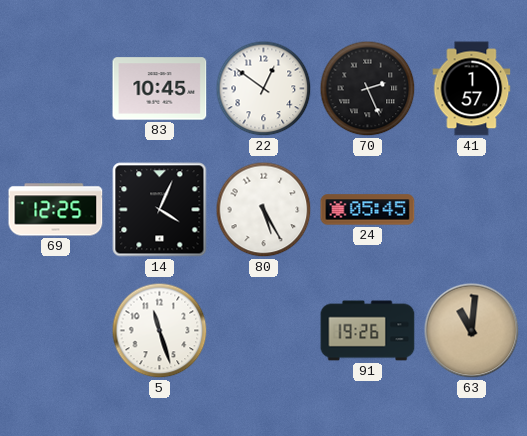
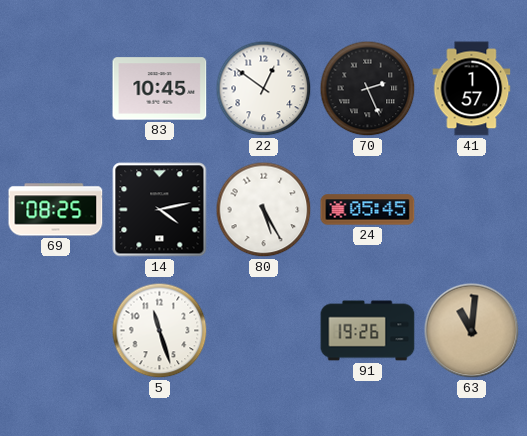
69: 12:25 -> 08:25 (56, 210)
14: 4:04 -> 4:13 (160, 210)
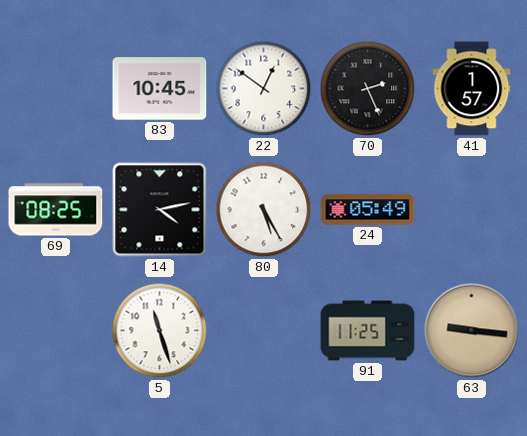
24: 05:45 -> 05:49 (368, 210)
91: 19:26 -> 11:25 (368, 331)
63: 11:01 -> 9:16 (472, 331)
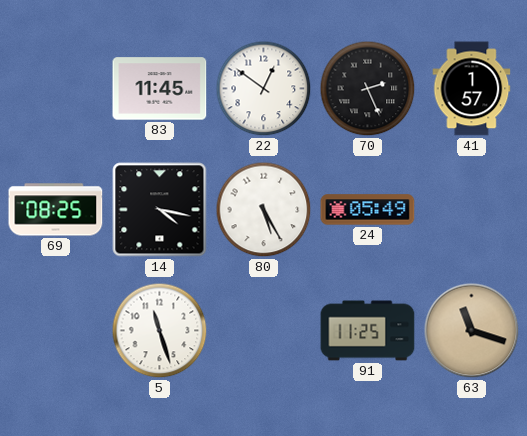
83: 10:45 -> 11:45 (160, 89)
14: 4:13 -> 4:17 (160, 210)
63: 9:16 -> 11:18 (472, 331)
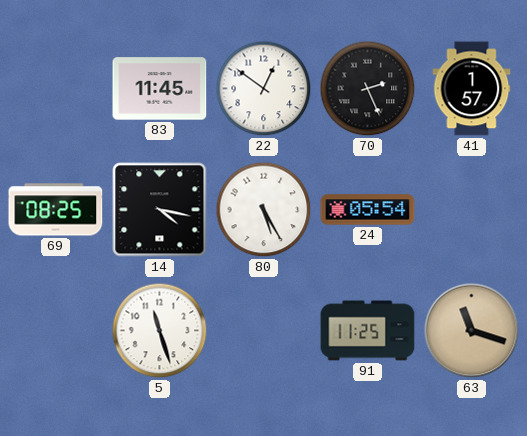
24: 05:49 -> 05:54 (368, 210)
